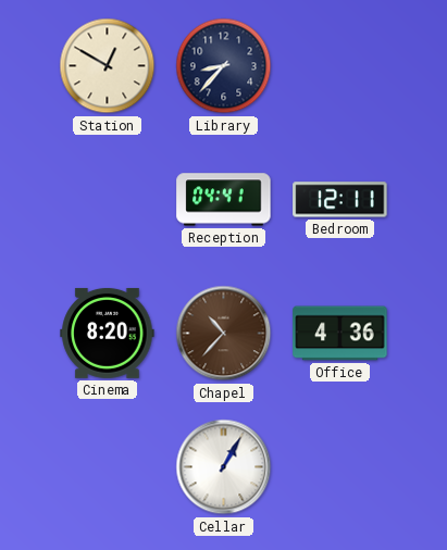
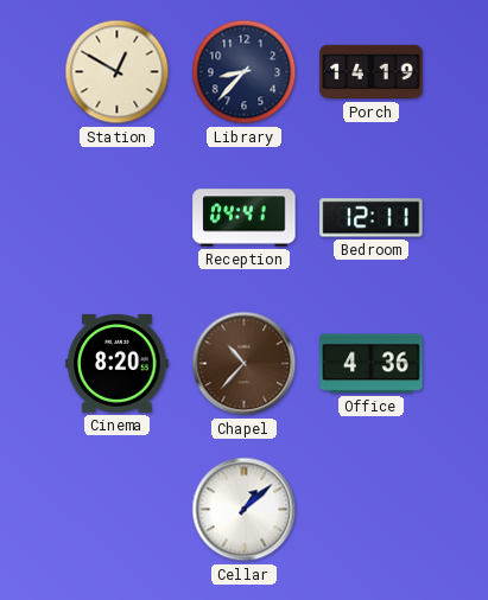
Porch: none -> 14:19 (372, 72)
Cellar: 1:05 -> 1:08 (245, 510)
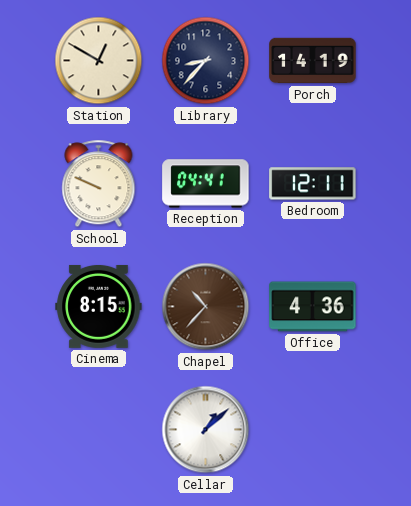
School: none -> 9:49 (99, 184)
Cinema: 8:20 -> 8:15 (99, 306)
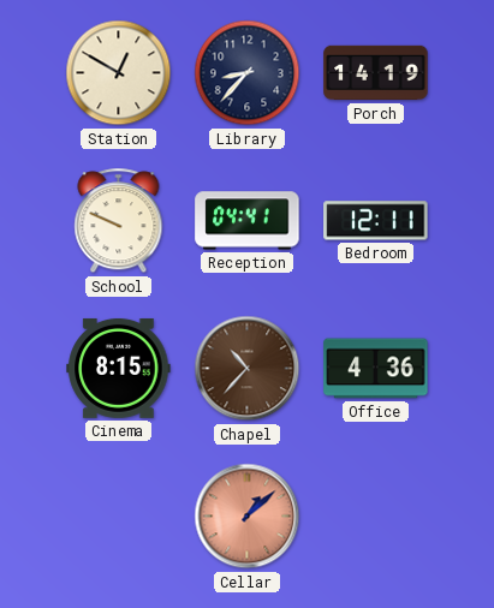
Cellar dial: white -> salmon (248, 517)
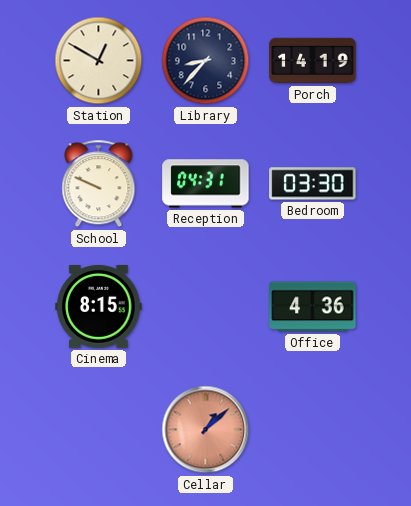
Reception: 04:41 -> 04:31 (206, 184)
Bedroom: 12:11 -> 03:30 (313, 184)
Chapel: 10:37 -> none (248, 369)
